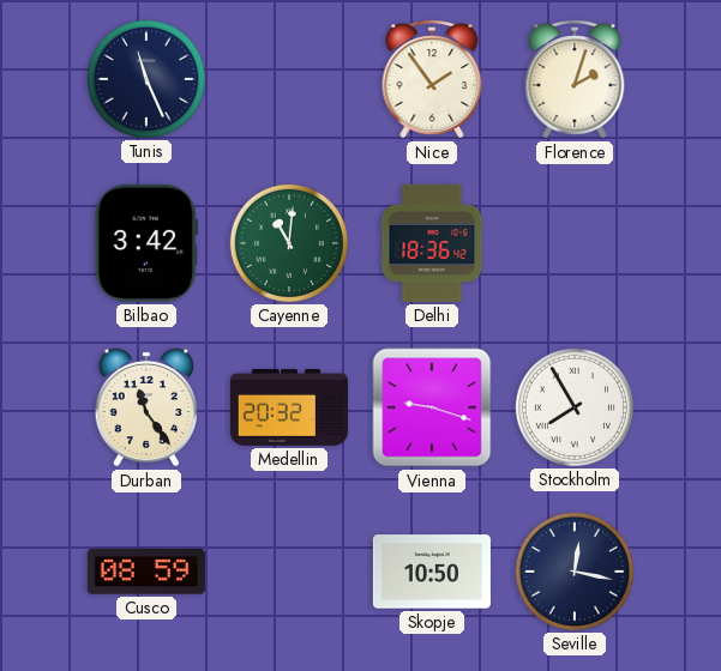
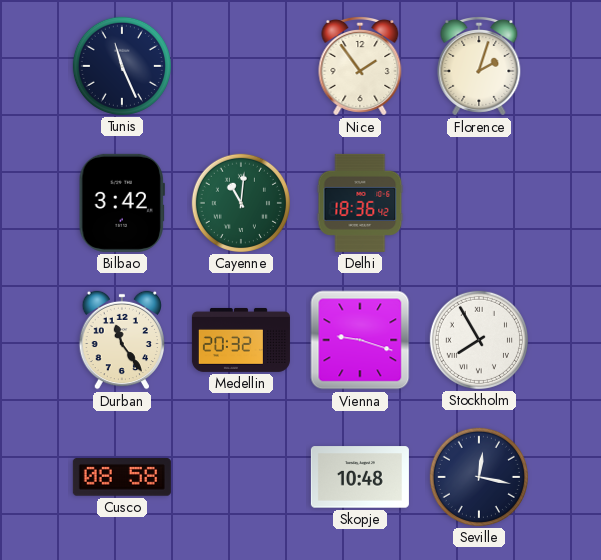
Cusco: 08:59 -> 08:58 (122, 477)
Skopje: 10:50 -> 10:48 (360, 477)
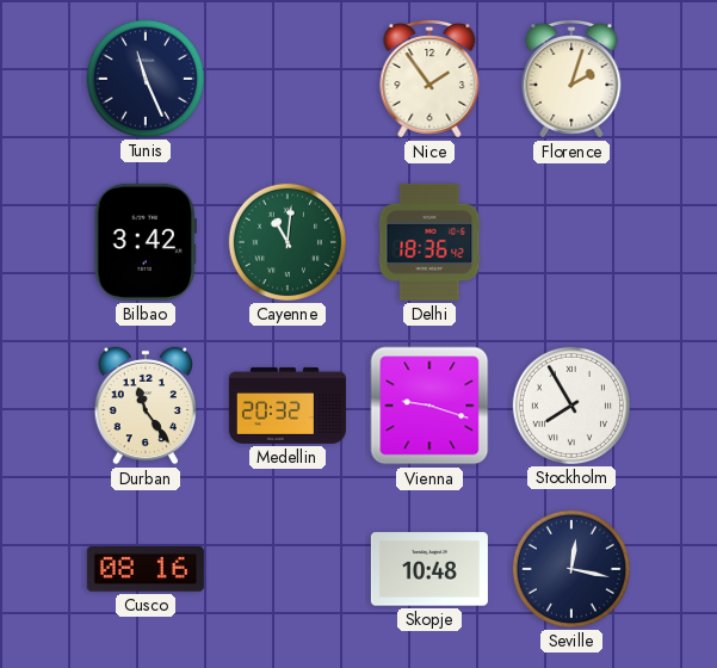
Cusco: 08:58 -> 08:16 (146, 569)
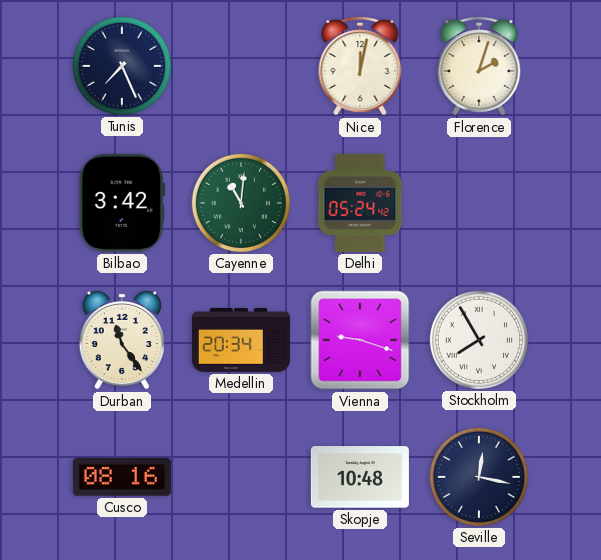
Tunis: 11:26 -> 7:26 (122, 66)
Nice: 1:54 -> 12:02 (360, 67)
Delhi: 18:36 -> 05:24 (360, 203)
Medellin: 20:32 -> 20:34 (241, 340)
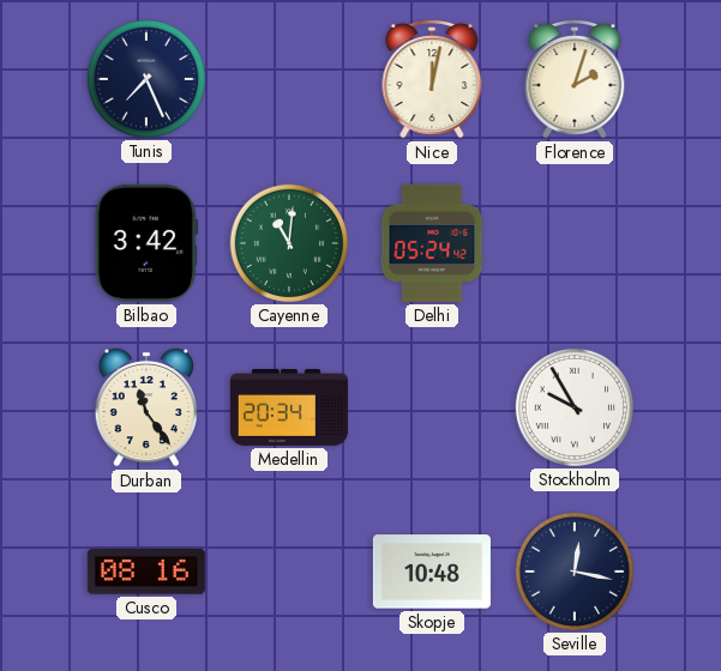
Vienna: 9:18 -> none (360, 340)
Stockholm: 7:55 -> 9:55 (575, 407)
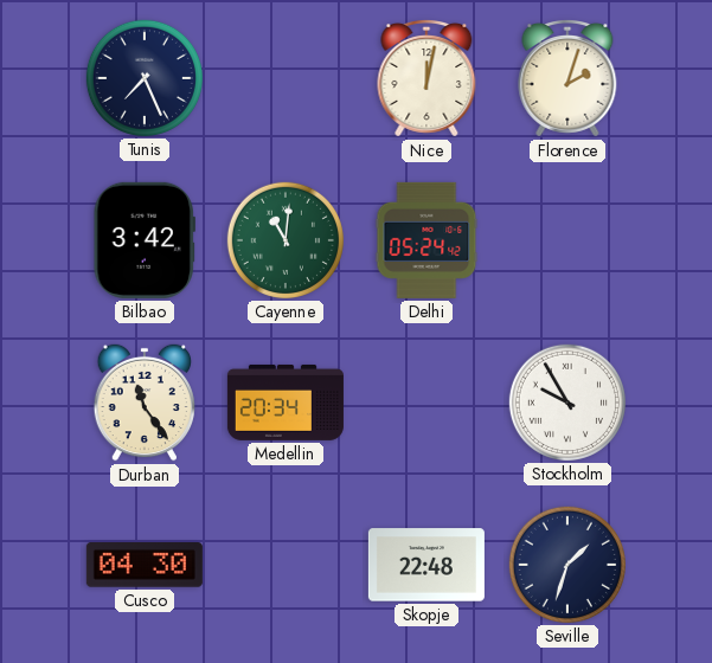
Cusco: 08:16 -> 04:30 (145, 565)
Skopje: 10:48 -> 22:48 (426, 565)
Seville: 12:17 -> 1:33 (567, 565)
